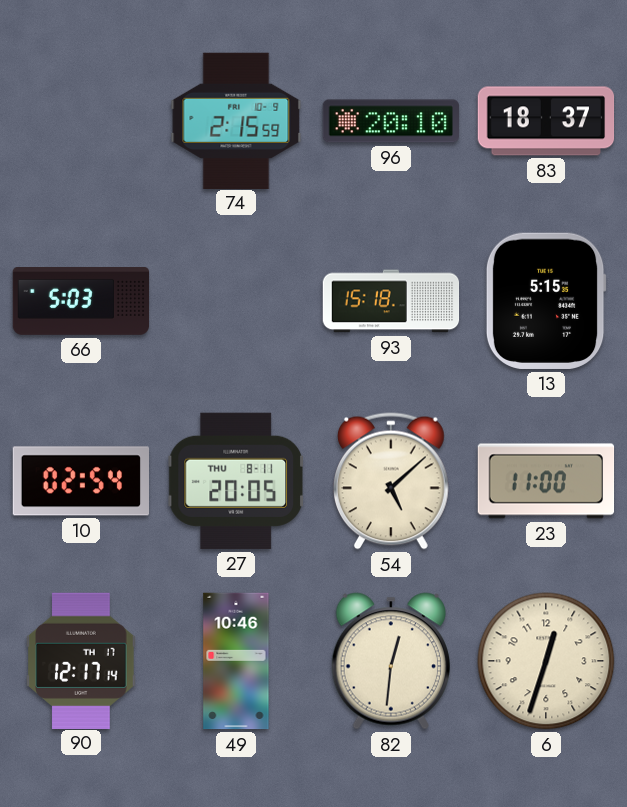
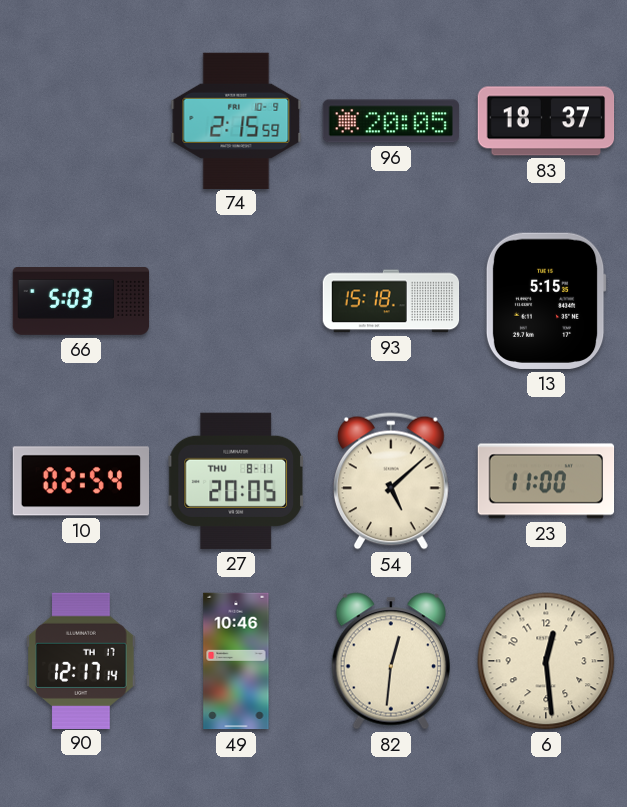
96: 20:10 -> 20:05 (391, 121)
6: 12:33 -> 12:29 (546, 661)
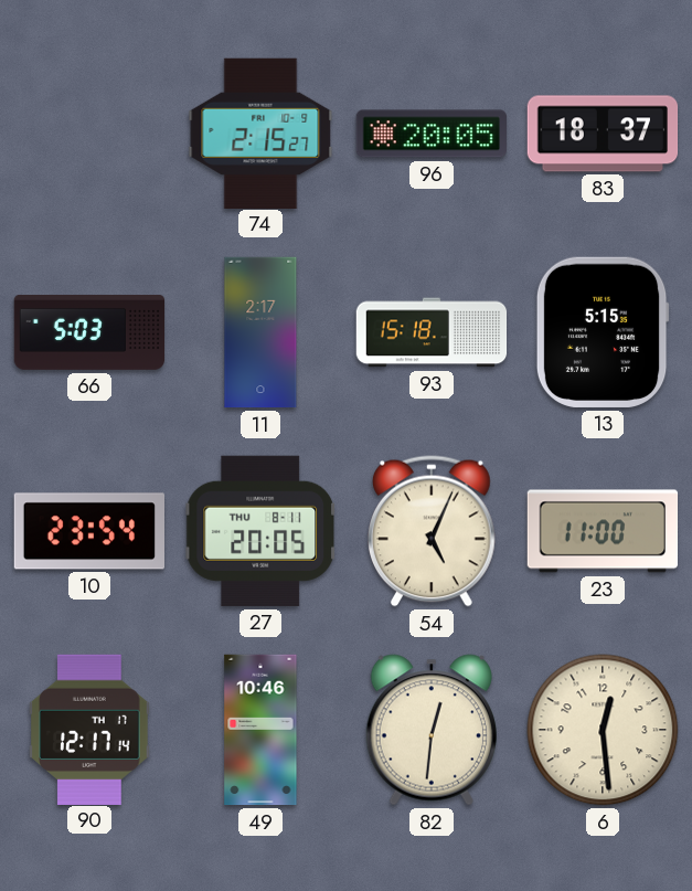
74: 2:15:59 -> 2:15:27 (260, 132)
11: none -> 2:17 (260, 332)
10: 02:54 -> 23:54 (88, 531)
54: 5:08 -> 5:04 (432, 531)
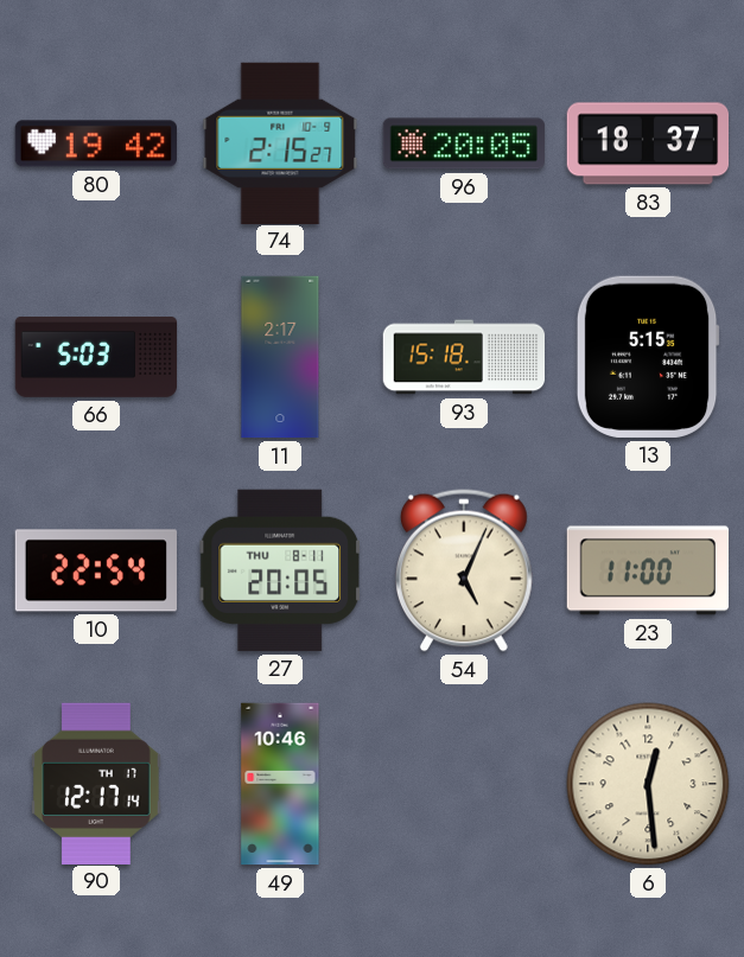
80: none -> 19:42 (96, 143)
10: 23:54 -> 22:54 (95, 570)
82: 12:31 -> none (432, 730)
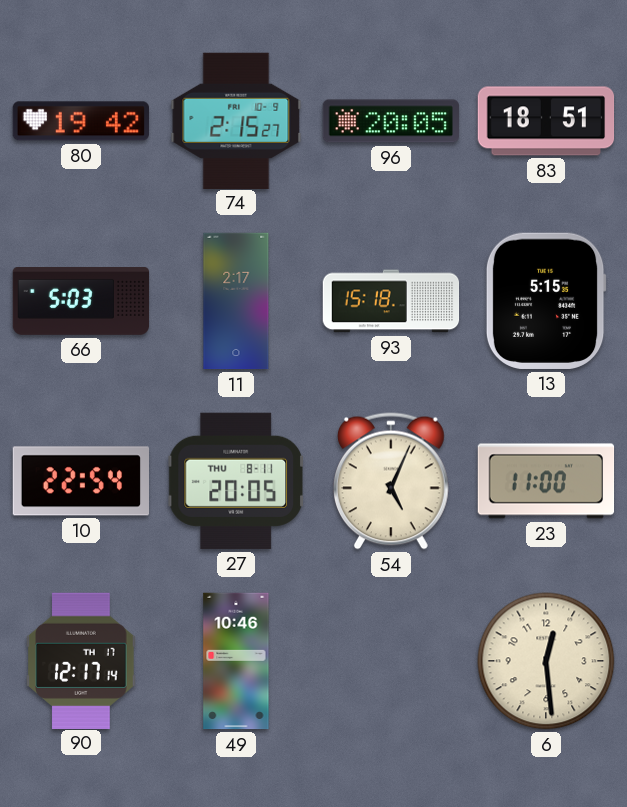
83: 18:37 -> 18:51 (546, 121)
